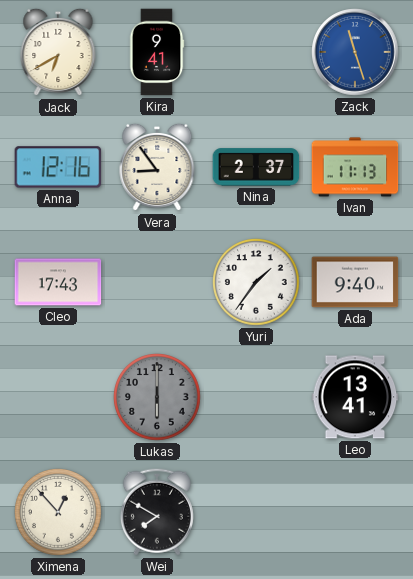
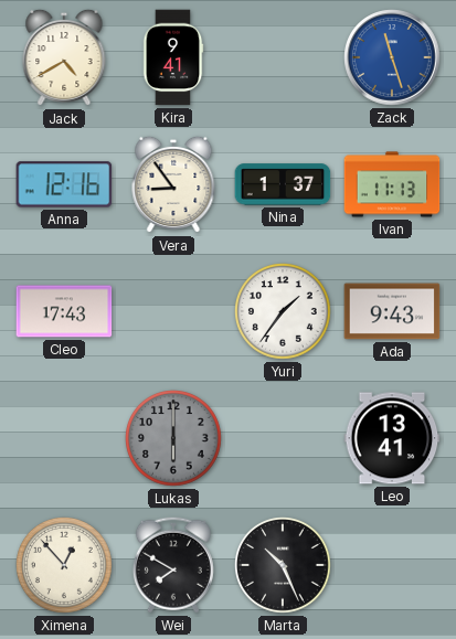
Jack: 6:40 -> 4:40 (64, 57)
Nina: 2:37 -> 1:37 (283, 184)
Ada: 9:40 -> 9:43 (392, 311)
Marta: none -> 10:26 (284, 566)
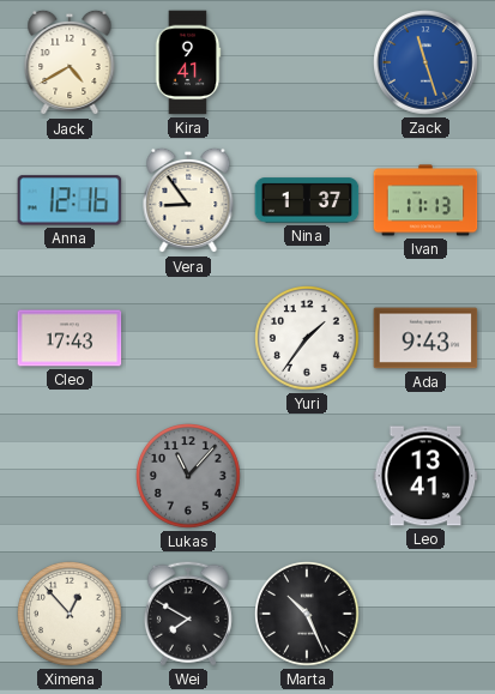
Lukas: 6:00 -> 11:07 (189, 477)
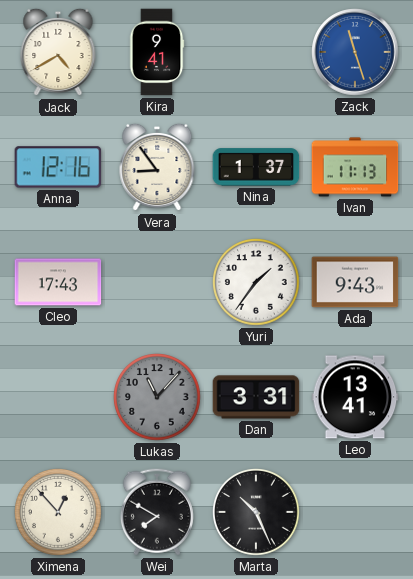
Dan: none -> 3:31 (256, 397)
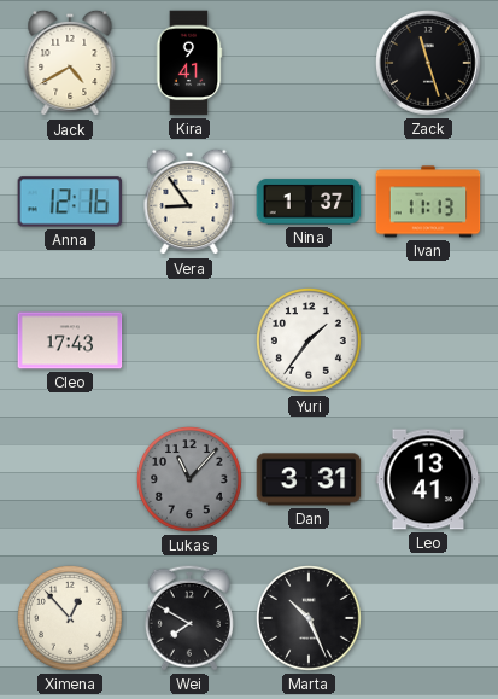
Zack dial: blue -> black (428, 63)
Ada: 9:43 -> none (355, 282)
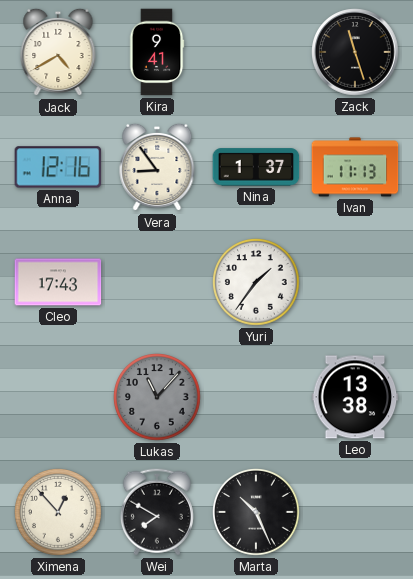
Dan: 3:31 -> none (309, 479)
Leo: 13:41 -> 13:38 (355, 397)
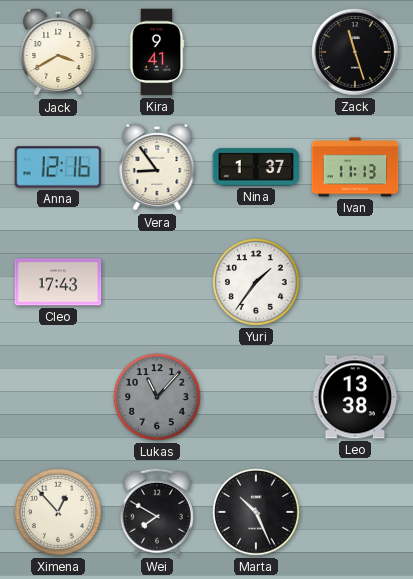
Jack: 4:40 -> 3:40 (58, 52)
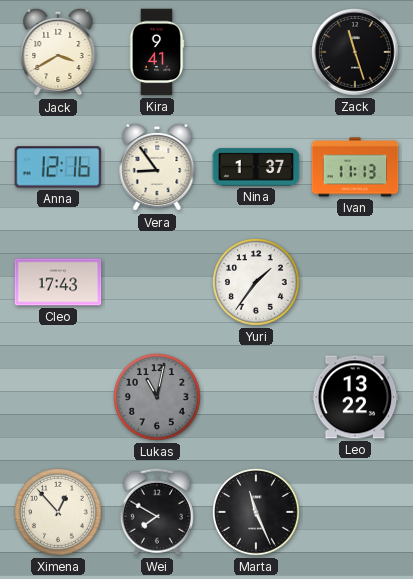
Lukas: 11:07 -> 11:02 (158, 398)
Leo: 13:38 -> 13:22 (355, 397)
Marta: 10:26 -> 11:26 (257, 513)
